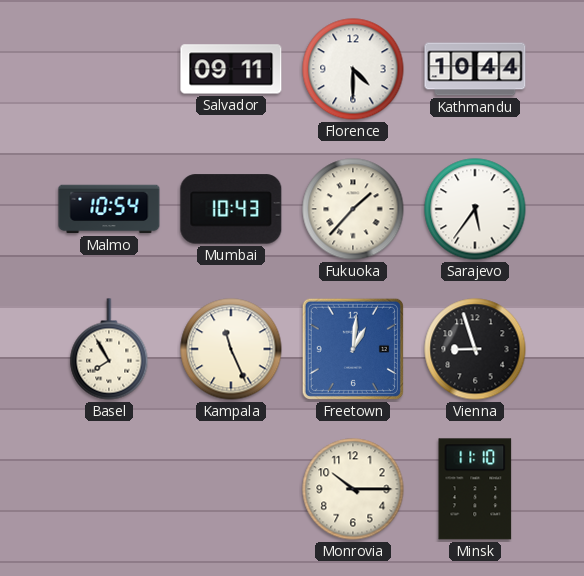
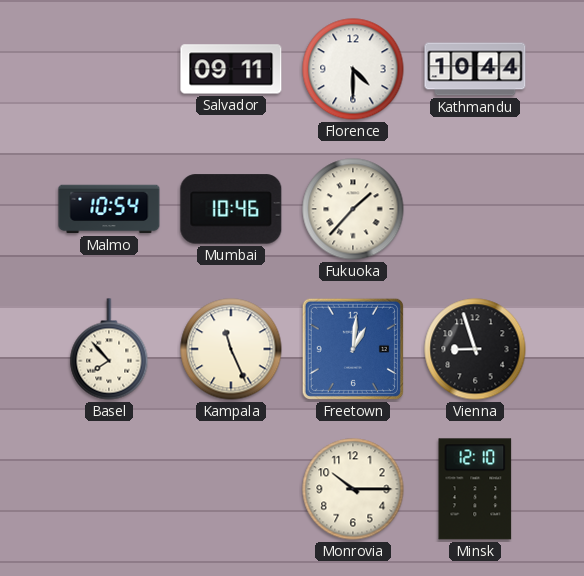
Mumbai: 10:43 -> 10:46 (231, 209)
Sarajevo: 5:36 -> none (475, 209)
Basel: 7:55 -> 7:53 (109, 349)
Minsk: 11:10 -> 12:10 (475, 489)
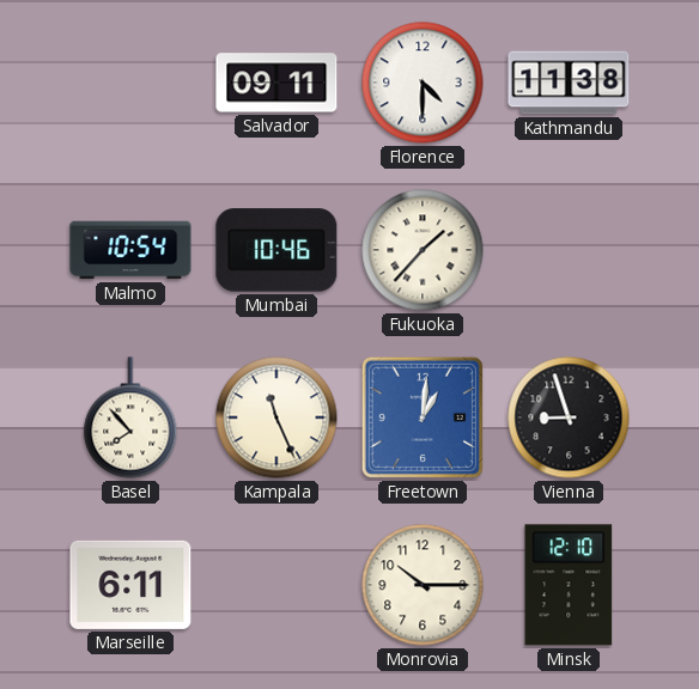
Kathmandu: 10:44 -> 11:38 (569, 83)
Marseille: none -> 6:11 (130, 585)
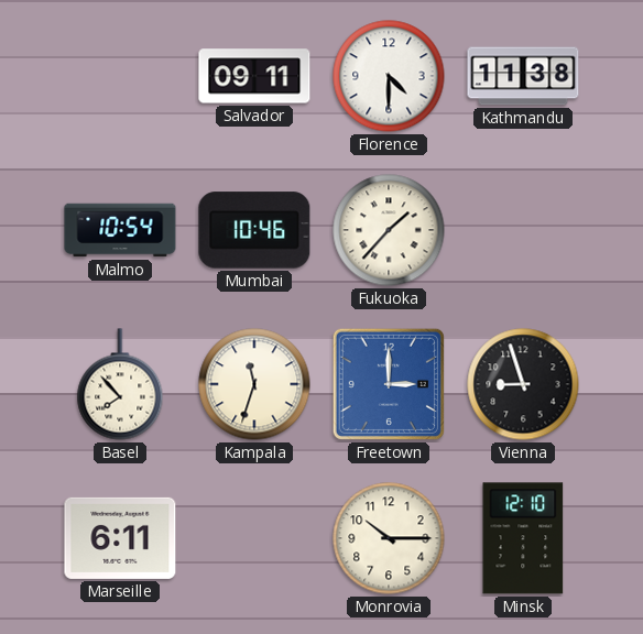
Kampala: 11:26 -> 11:33 (254, 384)
Freetown: 1:01 -> 3:00 (389, 384)
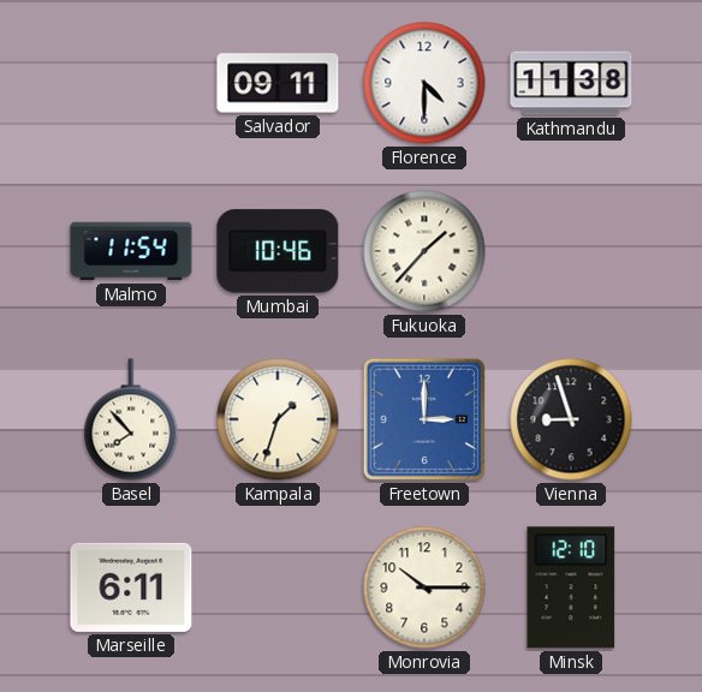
Malmo: 10:54 -> 11:54 (131, 251)
Kampala: 11:33 -> 1:33 (278, 419)
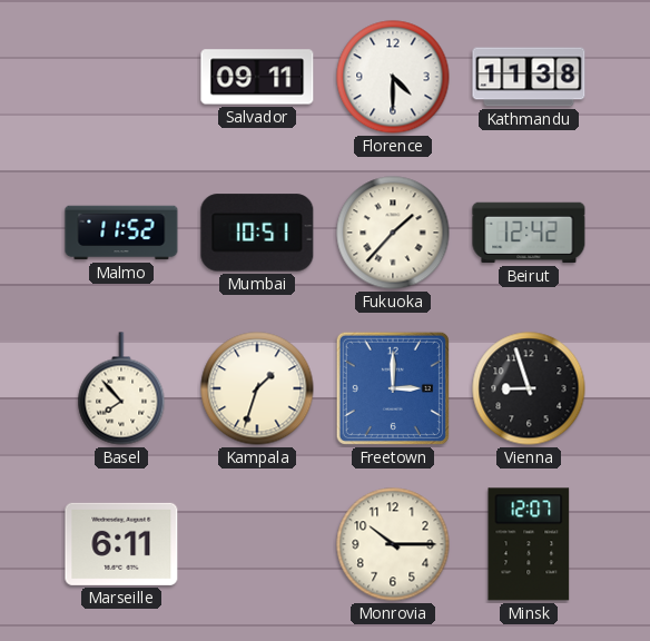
Malmo: 11:54 -> 11:52 (121, 233)
Mumbai: 10:46 -> 10:51 (257, 233)
Beirut: none -> 12:42 (529, 233)
Minsk: 12:10 -> 12:07 (529, 544)
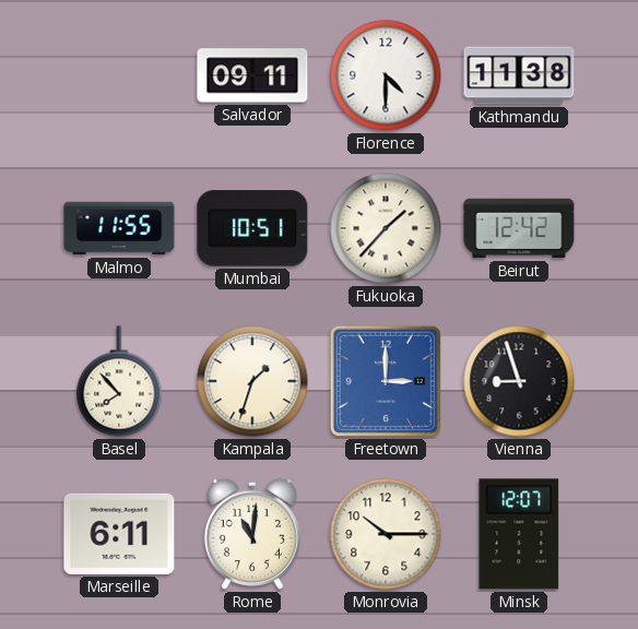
Malmo: 11:52 -> 11:55 (119, 228)
Rome: none -> 11:01 (252, 534)
